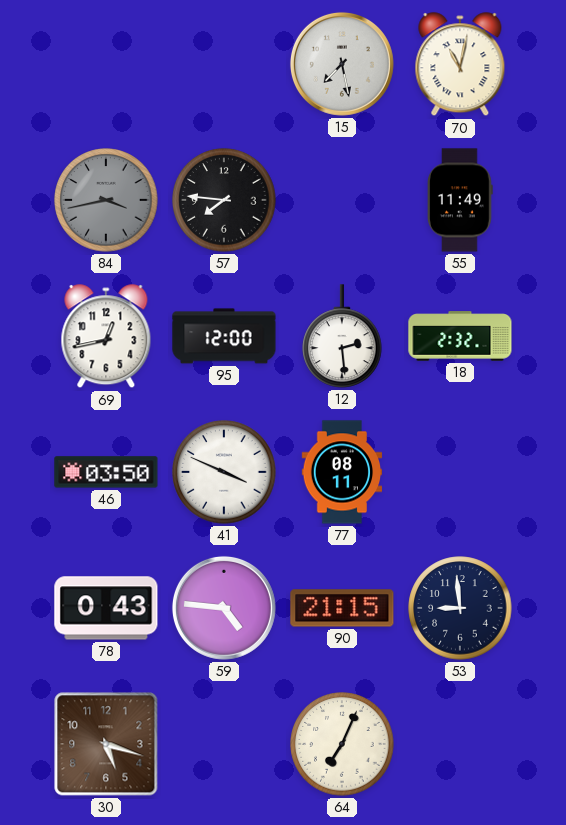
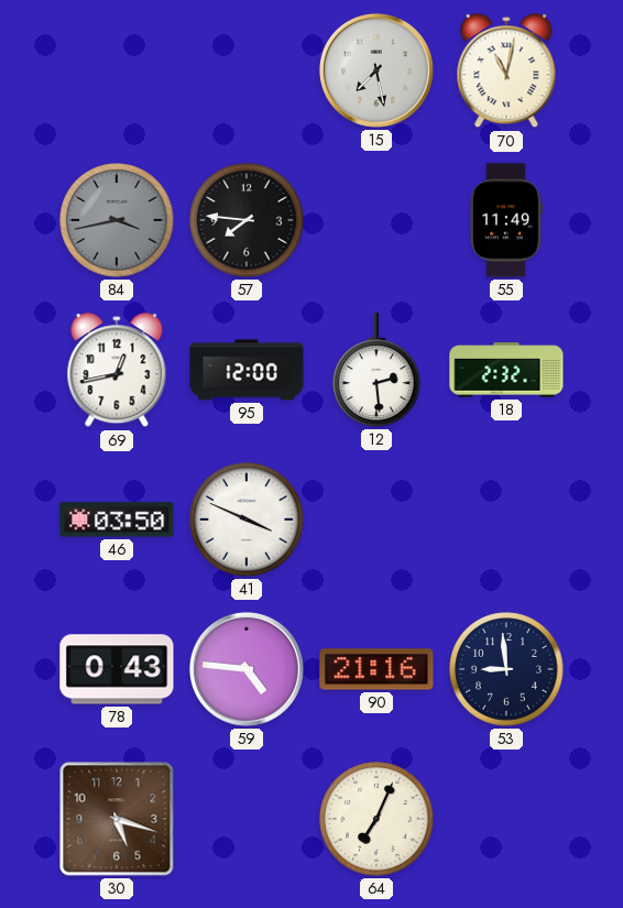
77: 08:11 -> none (342, 472)
90: 21:15 -> 21:16 (376, 669)
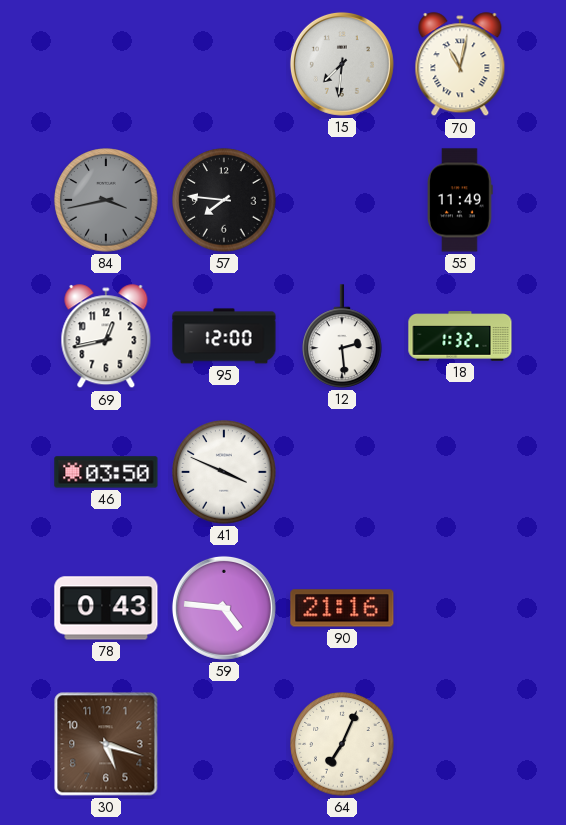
15: 7:28 -> 7:31 (342, 64)
18: 2:32 -> 1:32 (460, 336)
53: 8:59 -> none (506, 669)
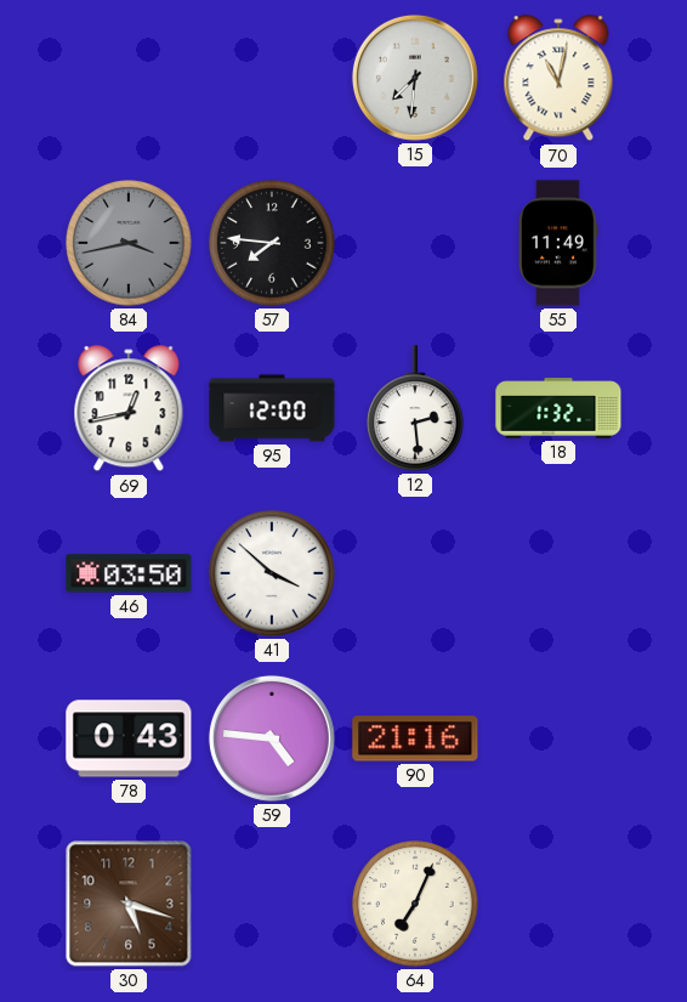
41: 3:49 -> 3:52 (272, 573)
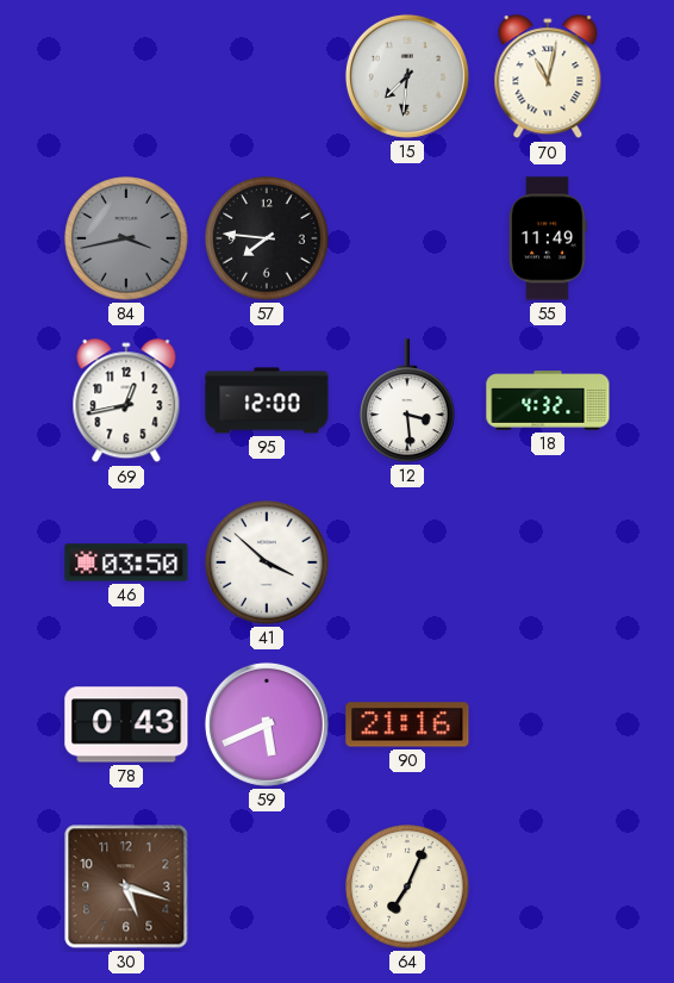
12: 2:29 -> 3:29 (407, 400)
18: 1:32 -> 4:32 (548, 400)
59: 4:46 -> 5:41 (267, 724)
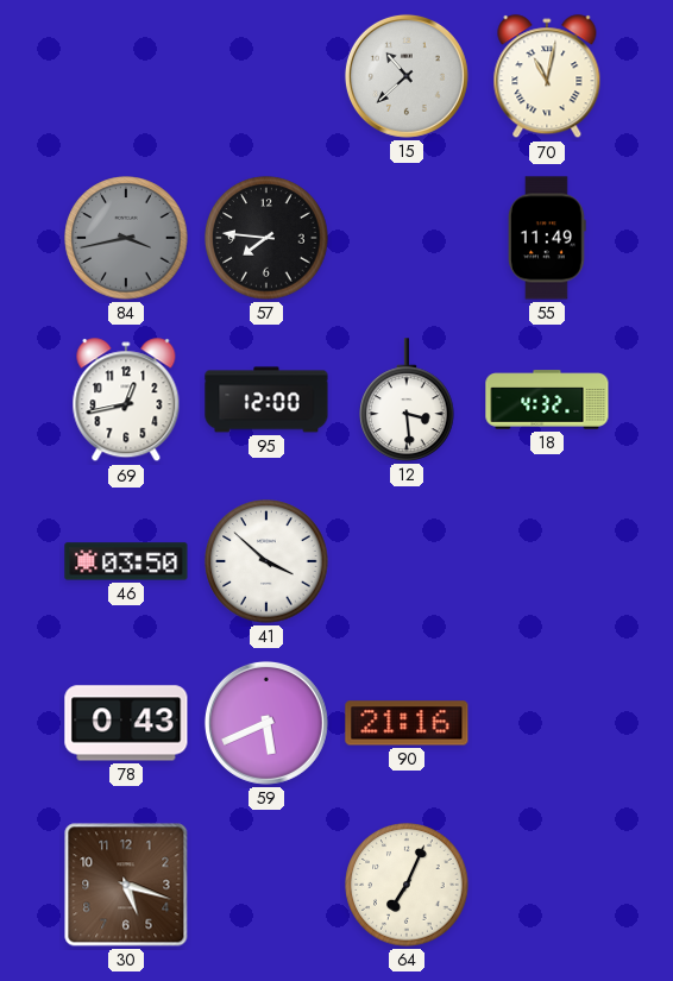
15: 7:31 -> 10:38 (407, 76)
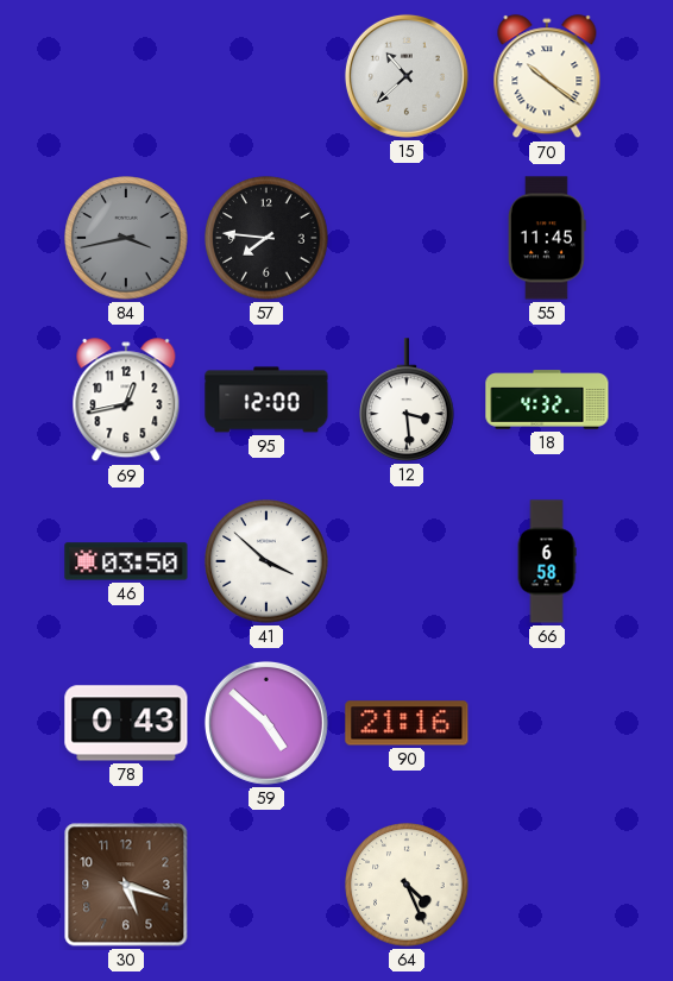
70: 11:02 -> 10:21 (547, 77)
55: 11:49 -> 11:45 (548, 238)
66: none -> 6:58 (547, 561)
59: 5:41 -> 4:52 (266, 723)
64: 7:04 -> 4:26 (407, 885)
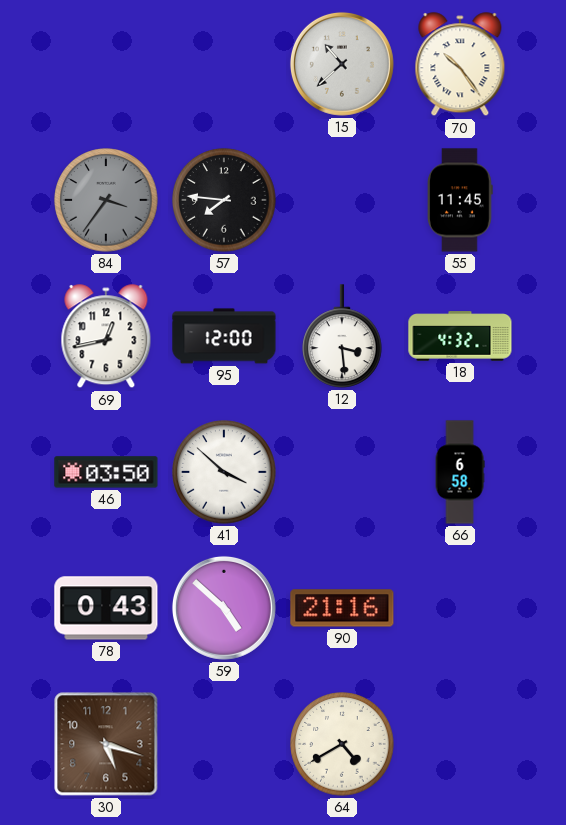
70: 10:21 -> 10:24 (460, 65)
84: 3:43 -> 3:36 (106, 200)
64: 4:26 -> 4:40 (342, 744)
